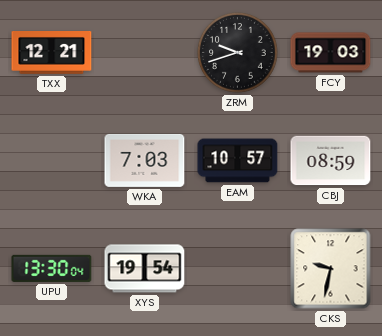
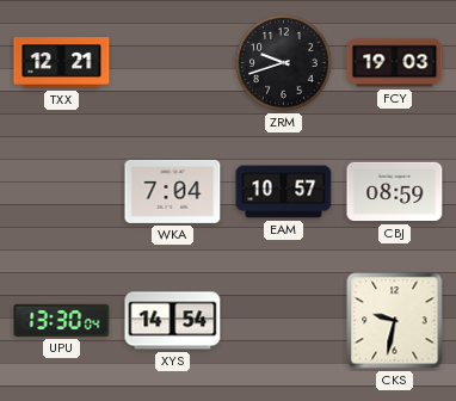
WKA: 7:03 -> 7:04 (173, 191)
XYS: 19:54 -> 14:54 (173, 321)
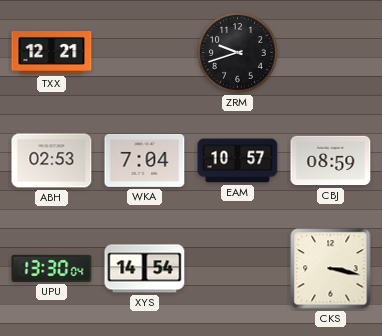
FCY: 19:03 -> none (395, 63)
ABH: none -> 02:53 (52, 161)
CKS: 9:32 -> 3:17 (331, 269)
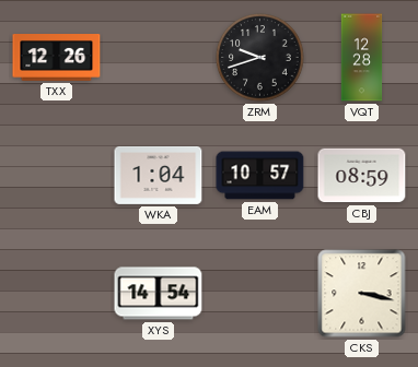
TXX: 12:21 -> 12:26 (57, 58)
VQT: none -> 12:28 (362, 58)
ABH: 02:53 -> none (52, 161)
WKA: 7:04 -> 1:04 (159, 175)
UPU: 13:30 -> none (52, 268)
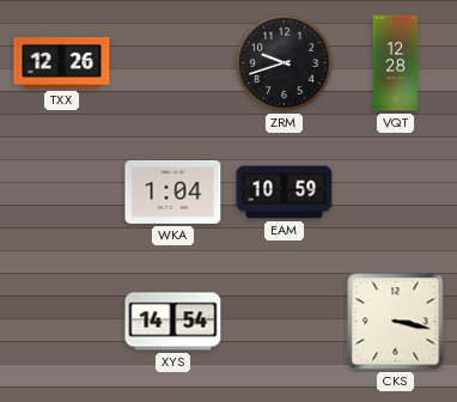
EAM: 10:57 -> 10:59 (285, 193)
CBJ: 08:59 -> none (362, 176)
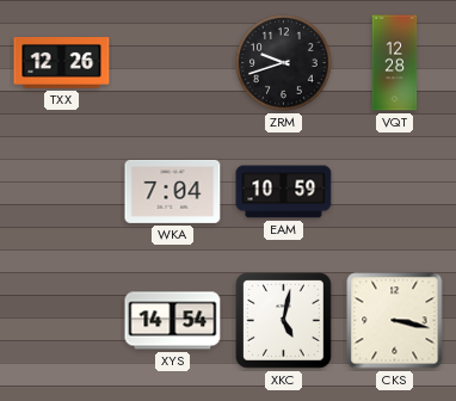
WKA: 1:04 -> 7:04 (173, 191)
XKC: none -> 5:02 (284, 321)
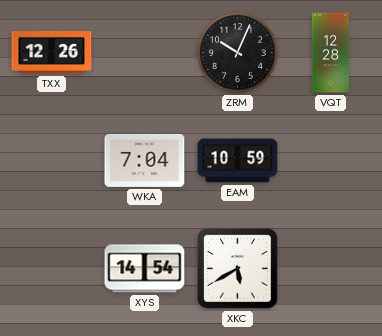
ZRM: 9:42 -> 10:04 (238, 53)
XKC: 5:02 -> 5:40 (238, 269)
CKS: 3:17 -> none (395, 321)
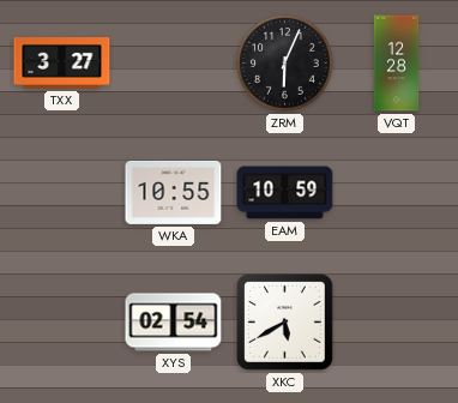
TXX: 12:26 -> 3:27 (62, 64)
ZRM: 10:04 -> 6:04 (285, 64)
WKA: 7:04 -> 10:55 (174, 192)
XYS: 14:54 -> 02:54 (174, 323)
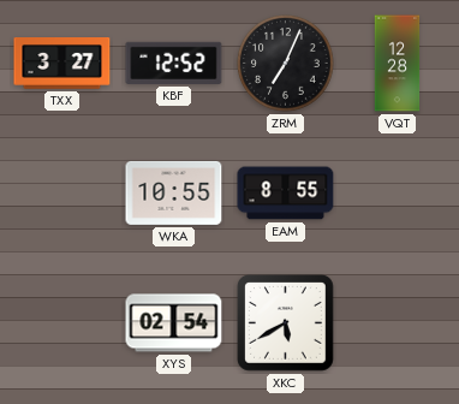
KBF: none -> 12:52 (174, 63)
ZRM: 6:04 -> 7:04 (286, 64)
EAM: 10:59 -> 8:55 (286, 194)
